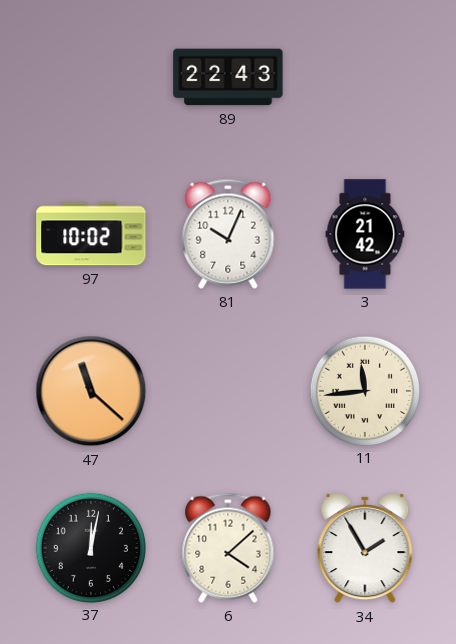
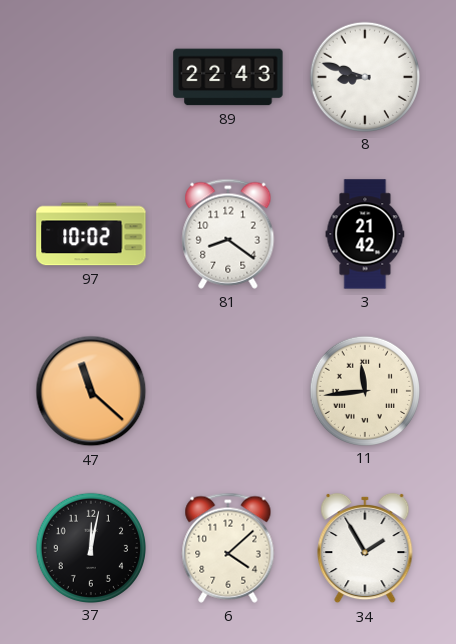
8: none -> 8:48 (364, 76)
81: 10:04 -> 8:21 (228, 234)
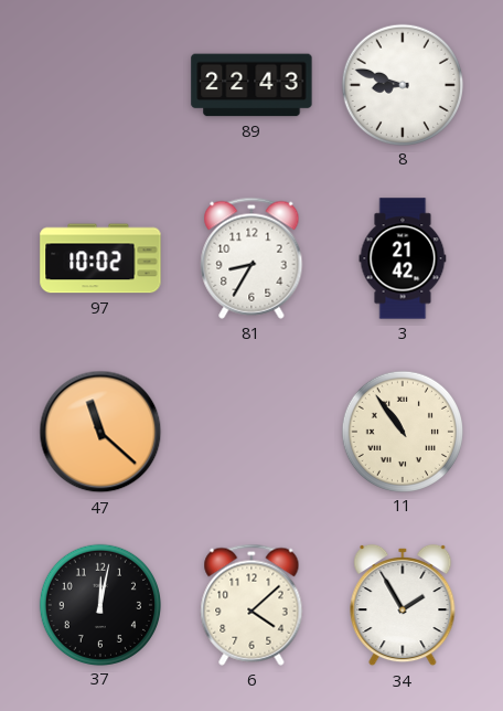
81: 8:21 -> 8:35 (251, 258)
11: 11:44 -> 10:54 (402, 431)
